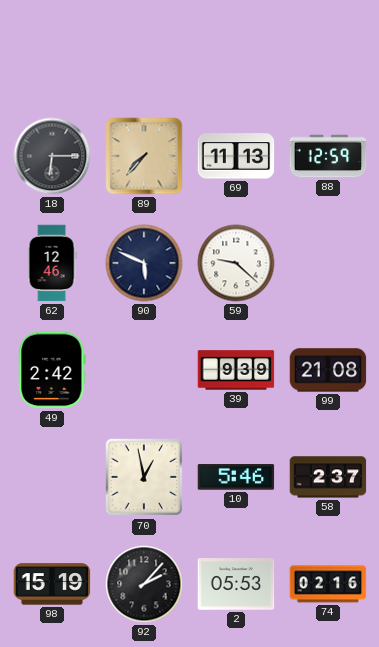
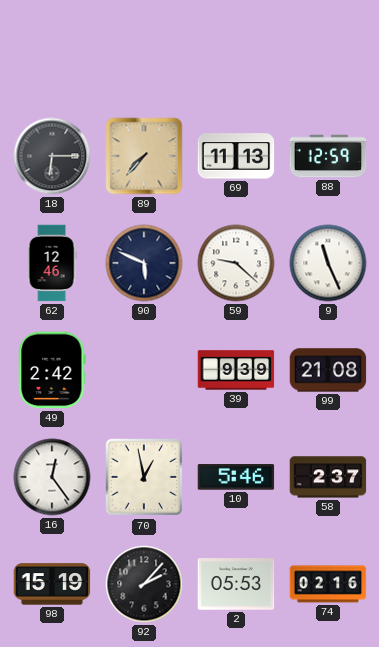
9: none -> 11:26 (328, 263)
16: none -> 12:24 (52, 477)
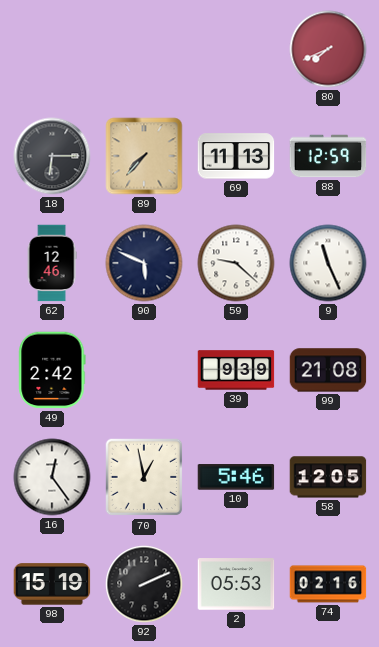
80: none -> 7:41 (328, 49)
58: 2:37 -> 12:05 (328, 477)
92: 2:07 -> 2:11 (144, 584)
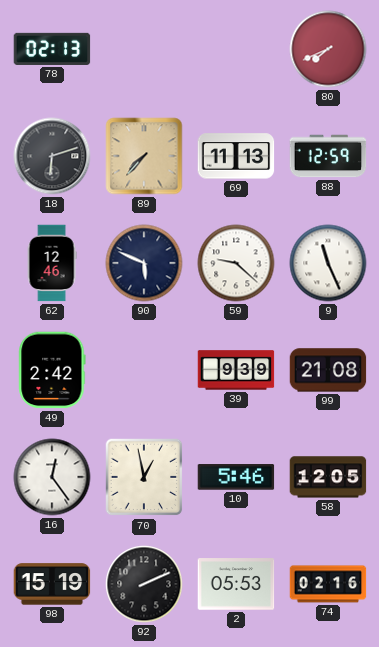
78: none -> 02:13 (52, 49)
18: 6:15 -> 6:12 (52, 156)
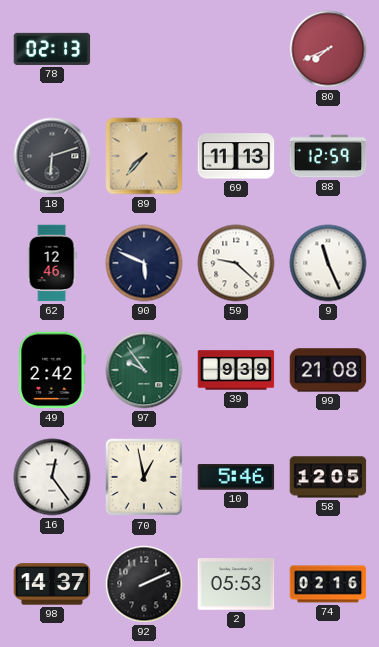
97: none -> 9:54 (144, 370)
98: 15:19 -> 14:37 (52, 584)
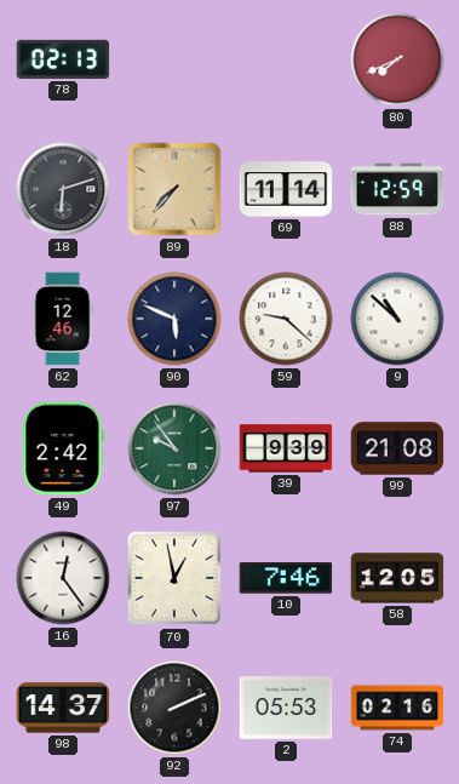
69: 11:13 -> 11:14 (286, 189)
9: 11:26 -> 10:52 (397, 319)
10: 5:46 -> 7:46 (286, 578)
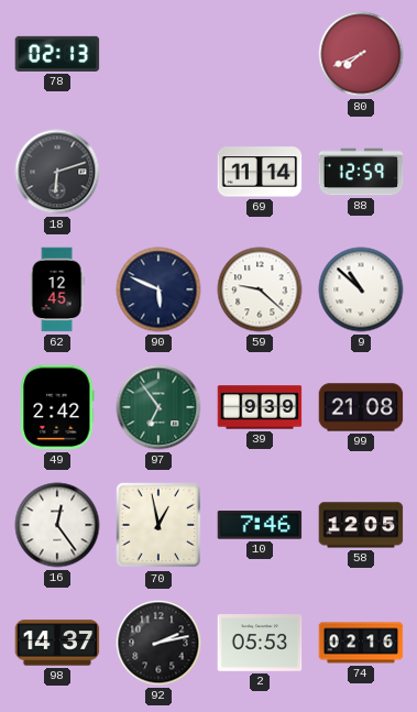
89: 7:37 -> none (174, 189)
62: 12:46 -> 12:45 (57, 289)
97: 9:54 -> 6:54 (158, 407)
92: 2:11 -> 2:13 (158, 643)
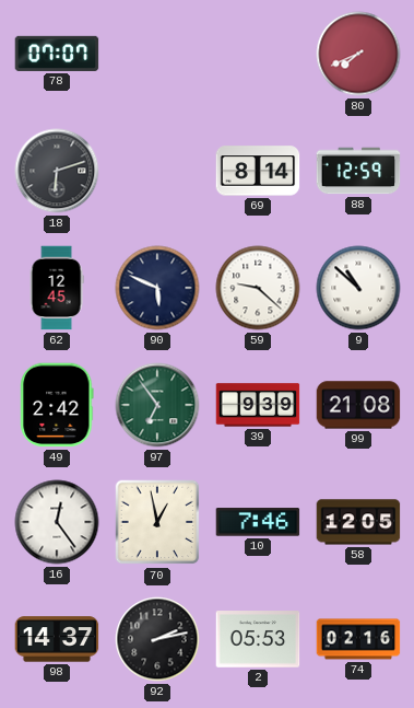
78: 02:13 -> 07:07 (57, 54)
69: 11:14 -> 8:14 (258, 171)
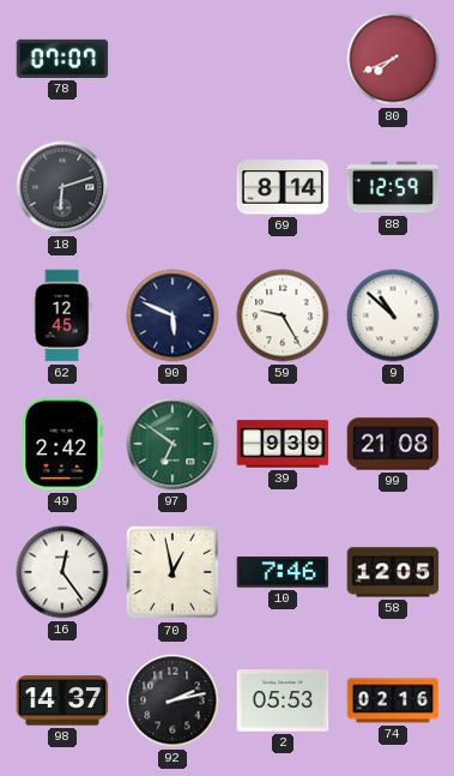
59: 9:22 -> 9:25 (283, 315)
97: 6:54 -> 6:51 (172, 444)
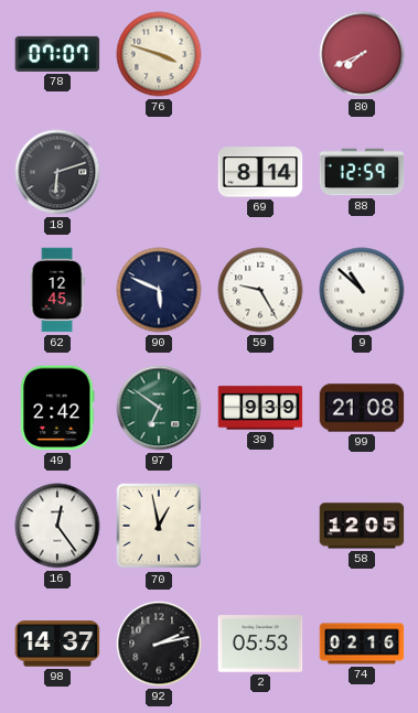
76: none -> 3:48 (159, 54)
10: 7:46 -> none (283, 572)
